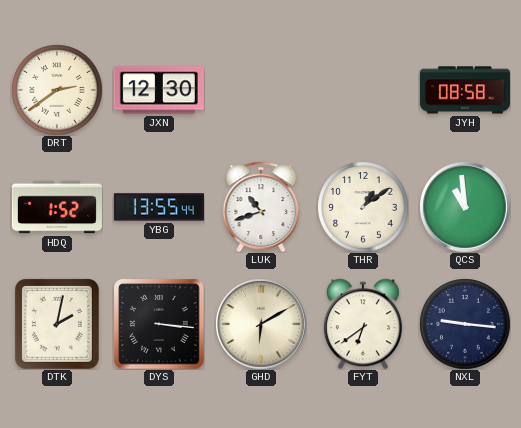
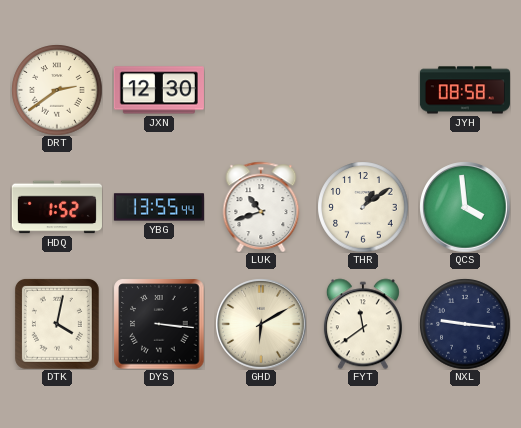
QCS: 10:59 -> 3:59 (465, 207)
DTK: 2:02 -> 4:02 (57, 324)
FYT: 6:39 -> 11:39 (363, 324)
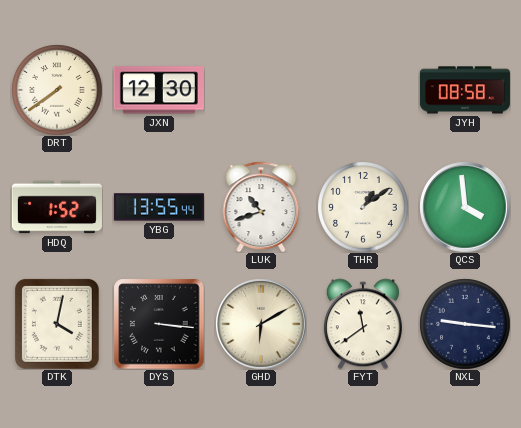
DRT: 2:39 -> 7:39 (57, 90)
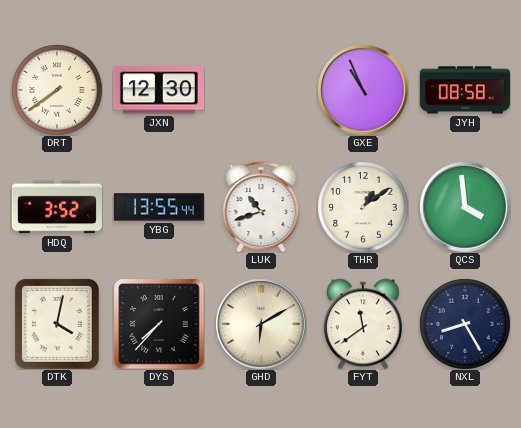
GXE: none -> 10:56 (363, 90)
HDQ: 1:52 -> 3:52 (57, 207)
DYS: 3:16 -> 7:37 (159, 324)
NXL: 9:16 -> 8:25 (465, 324)
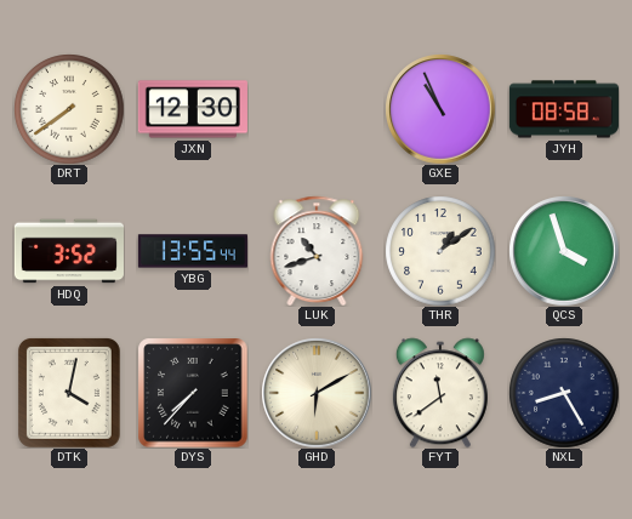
QCS: 3:59 -> 3:57 (564, 251)
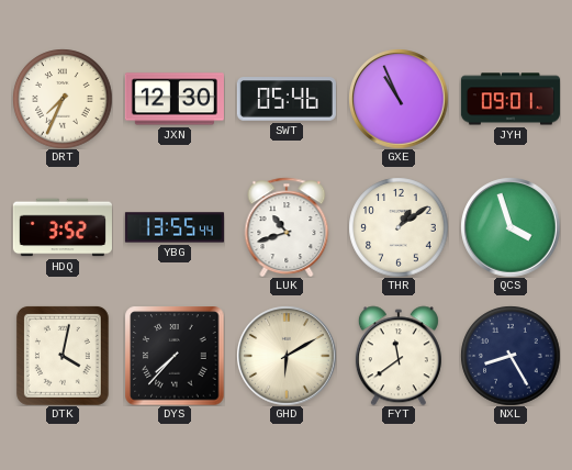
DRT: 7:39 -> 7:34 (63, 99)
SWT: none -> 05:46 (287, 99)
JYH: 08:58 -> 09:01 (511, 99)
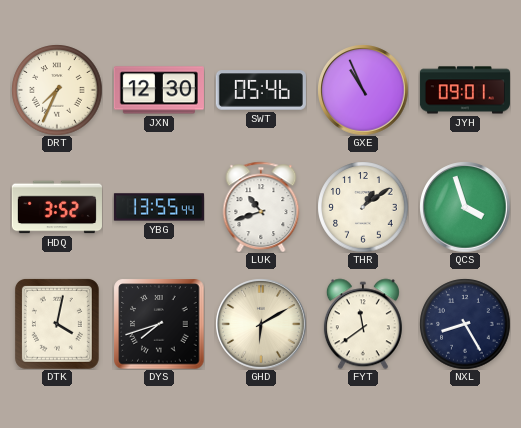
DYS: 7:37 -> 7:42 (159, 324)
